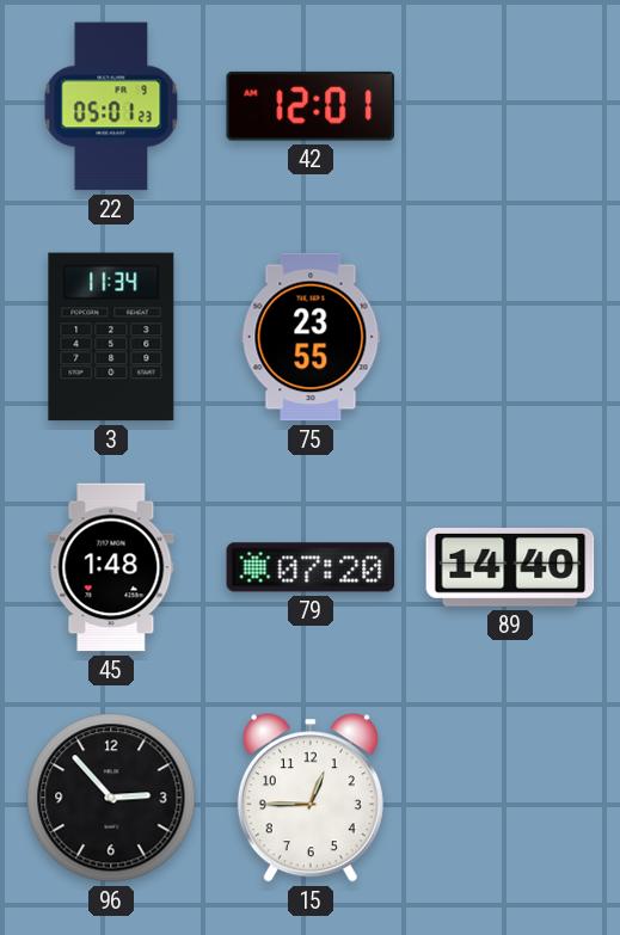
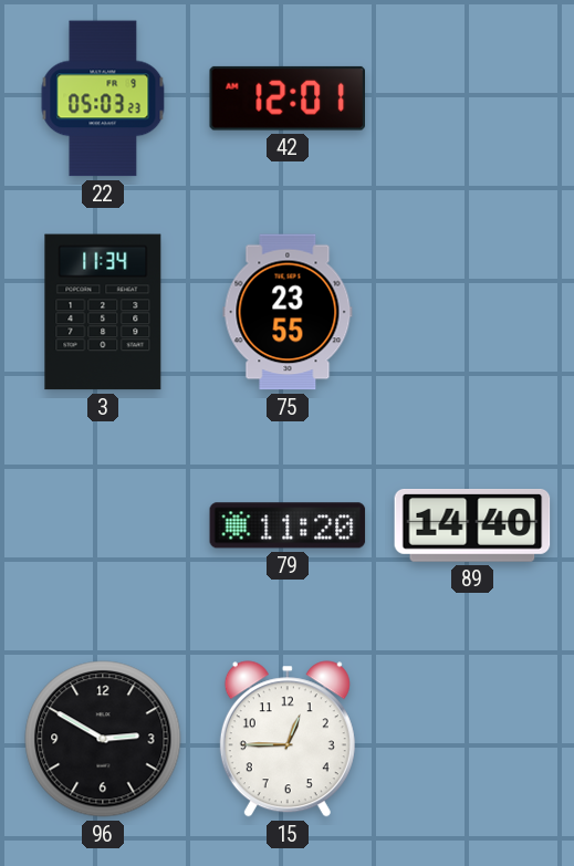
22: 05:01 -> 05:03 (103, 98)
45: 1:48 -> none (111, 567)
79: 07:20 -> 11:20 (288, 525)
96: 2:53 -> 2:50 (103, 739)
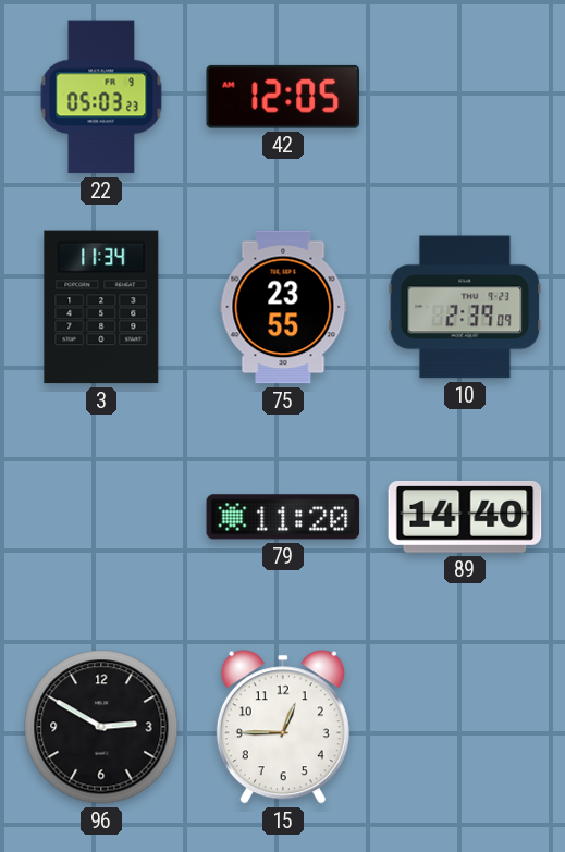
42: 12:01 -> 12:05 (282, 97)
10: none -> 2:39 (465, 307)
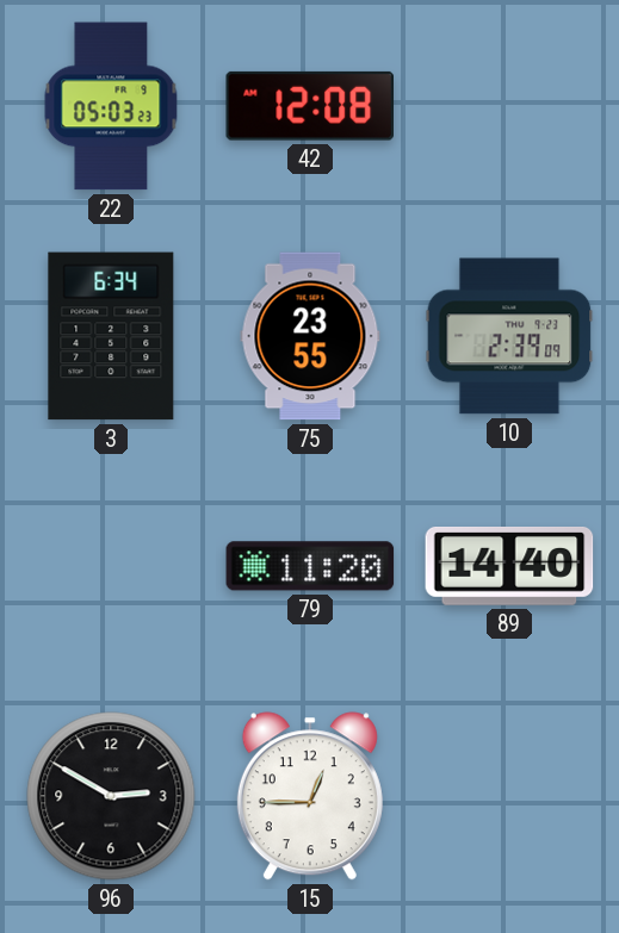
42: 12:05 -> 12:08 (309, 106)
3: 11:34 -> 6:34 (111, 336)
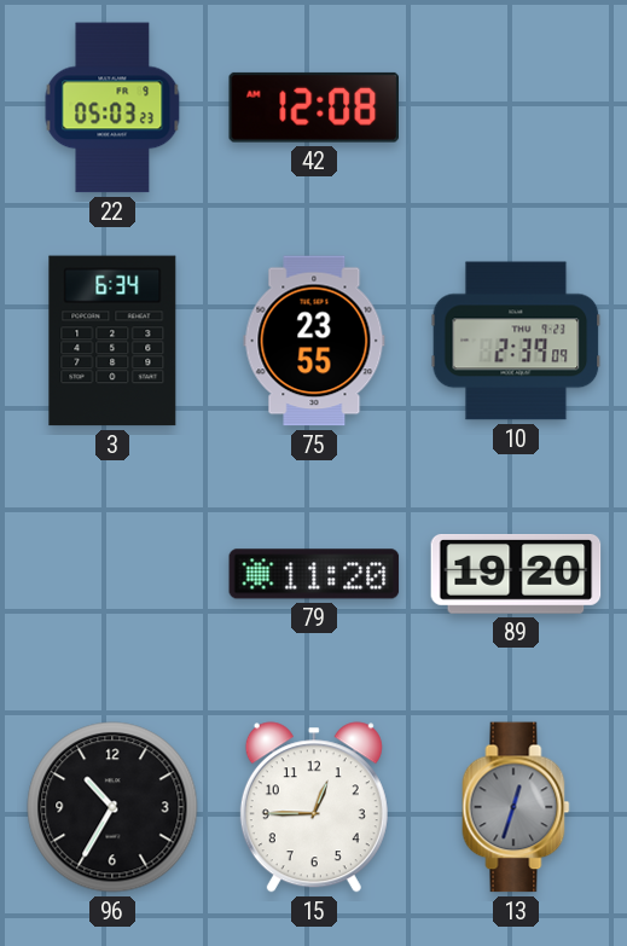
89: 14:40 -> 19:20 (516, 575)
96: 2:50 -> 10:35 (112, 807)
13: none -> 12:33 (516, 807)
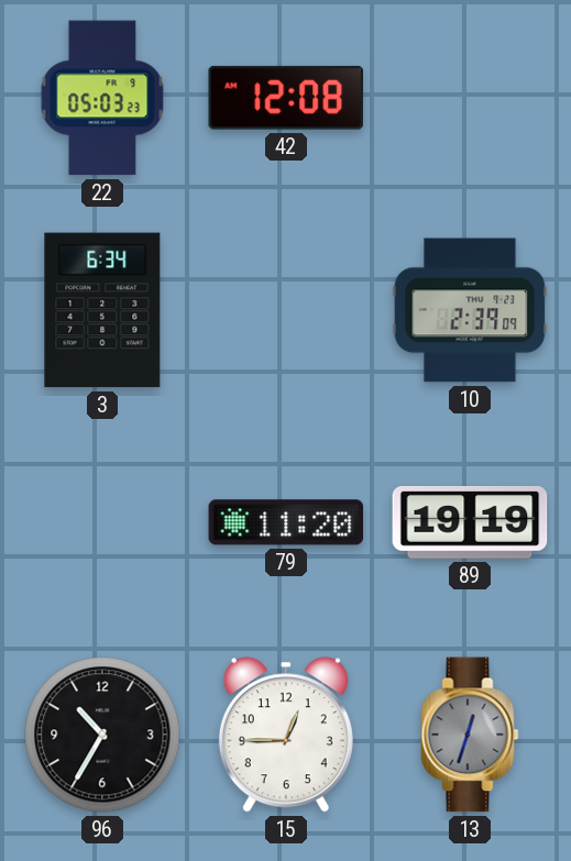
75: 23:55 -> none (314, 341)
89: 19:20 -> 19:19 (470, 523)
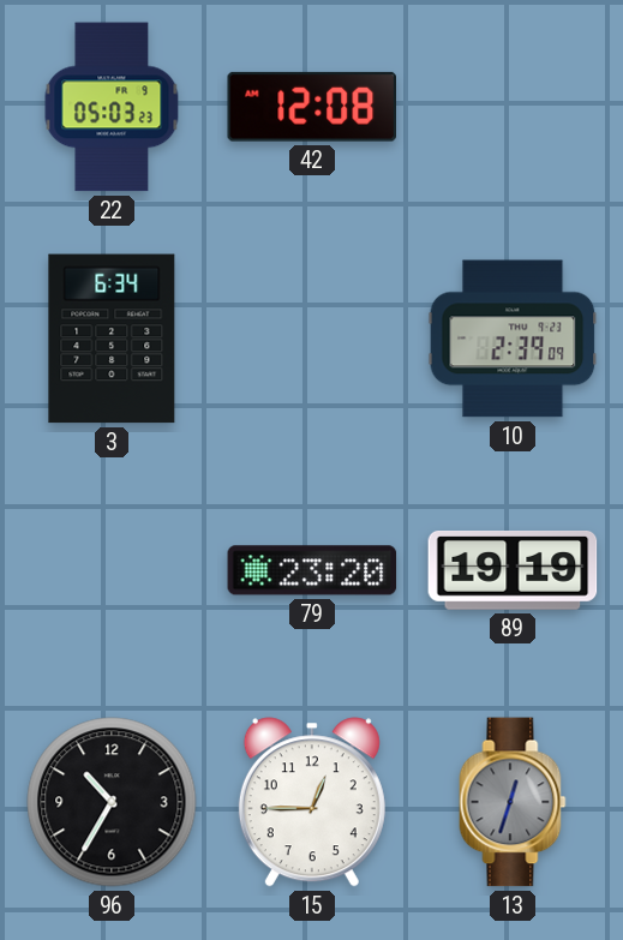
79: 11:20 -> 23:20 (312, 570)
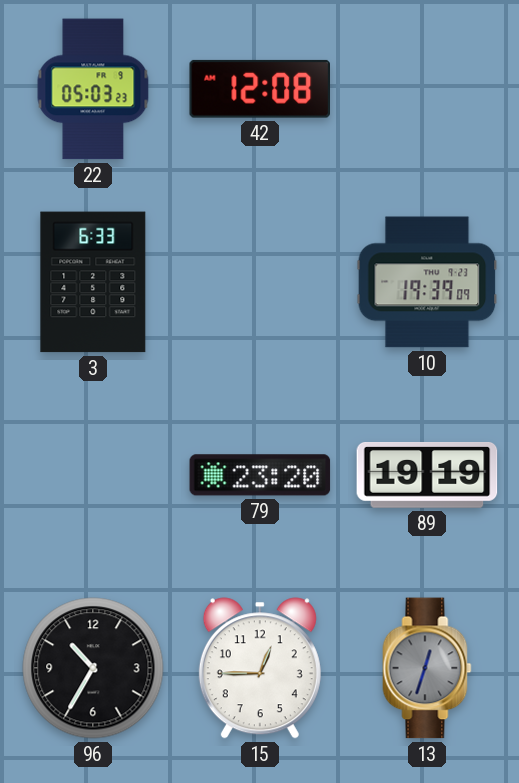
3: 6:34 -> 6:33 (93, 282)
10: 2:39 -> 19:39 (427, 282)
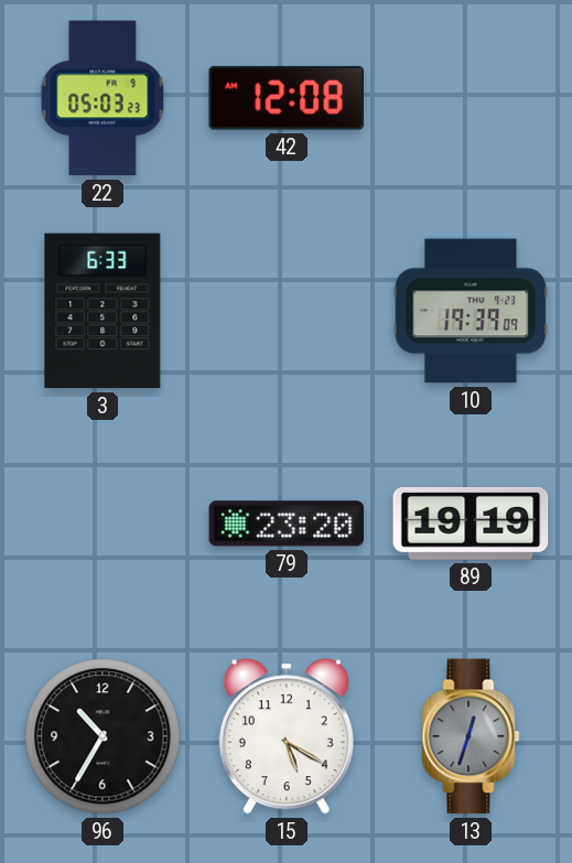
15: 12:45 -> 5:20 (287, 736)
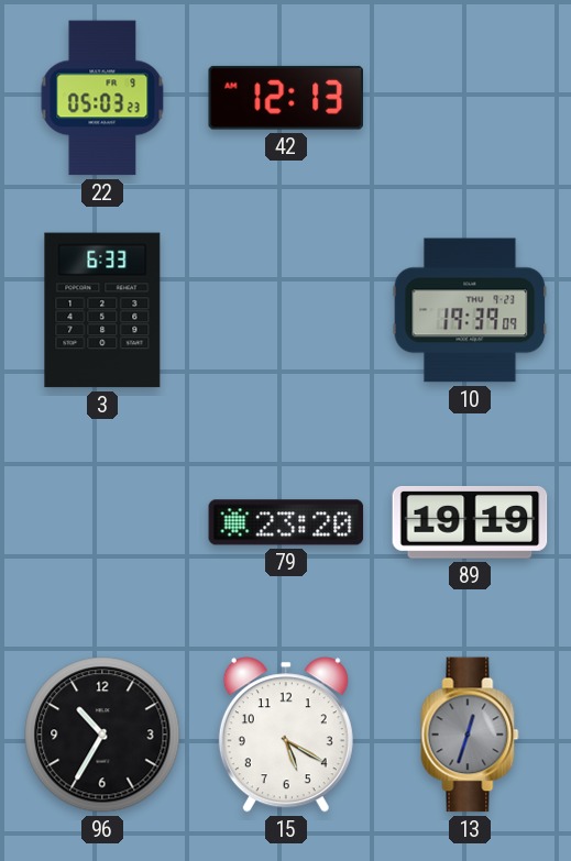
42: 12:08 -> 12:13 (285, 98)
